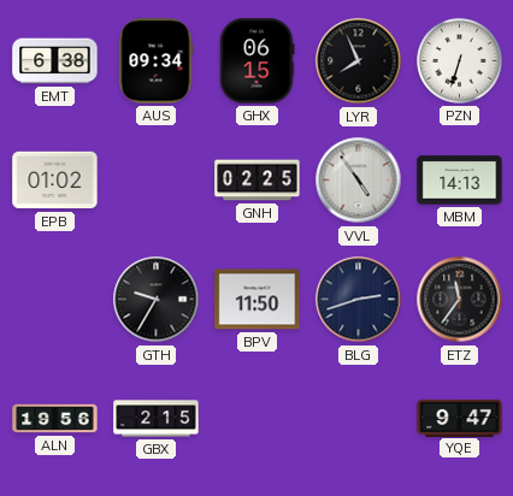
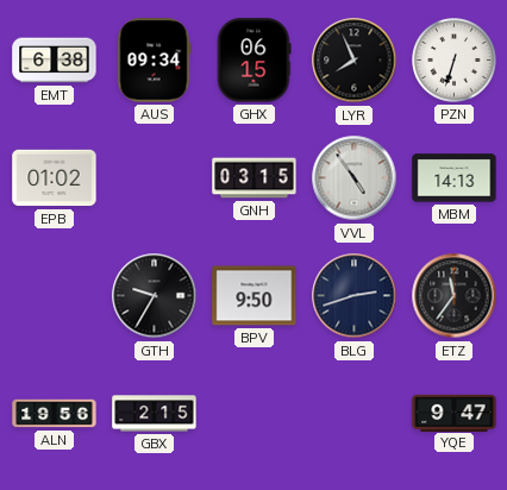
GNH: 02:25 -> 03:15 (255, 178)
BPV: 11:50 -> 9:50 (255, 296)
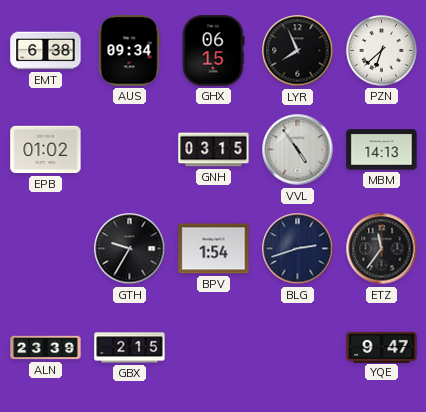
PZN: 6:33 -> 6:38 (382, 51)
BPV: 9:50 -> 1:54 (214, 249)
ALN: 19:56 -> 23:39 (46, 348)
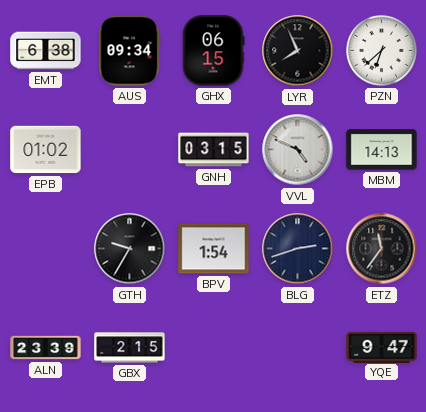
VVL: 4:54 -> 4:49 (298, 150)
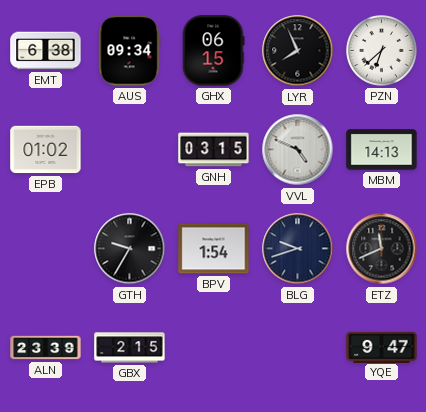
BLG: 2:42 -> 9:42 (298, 249)
ETZ: 11:36 -> 11:41 (382, 249)
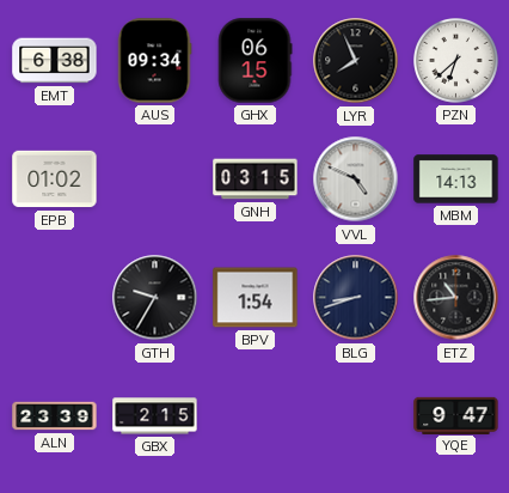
BLG: 9:42 -> 8:42 (356, 298)
ETZ: 11:41 -> 10:44 (456, 298)
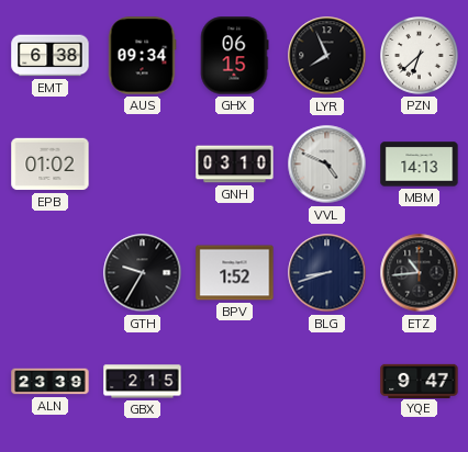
GNH: 03:15 -> 03:10 (235, 165)
BPV: 1:54 -> 1:52 (235, 273)
